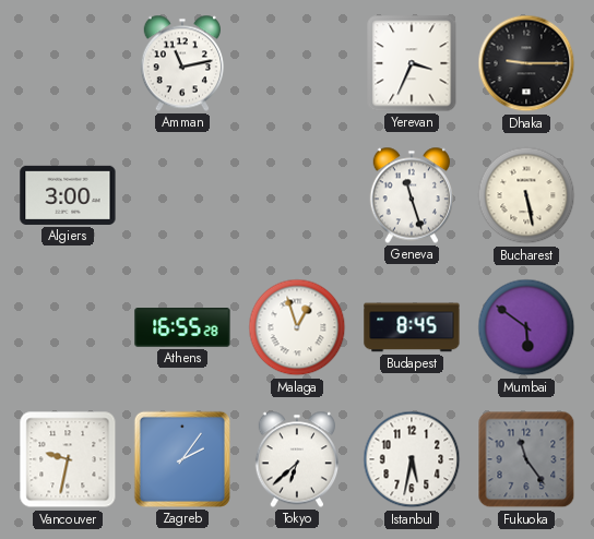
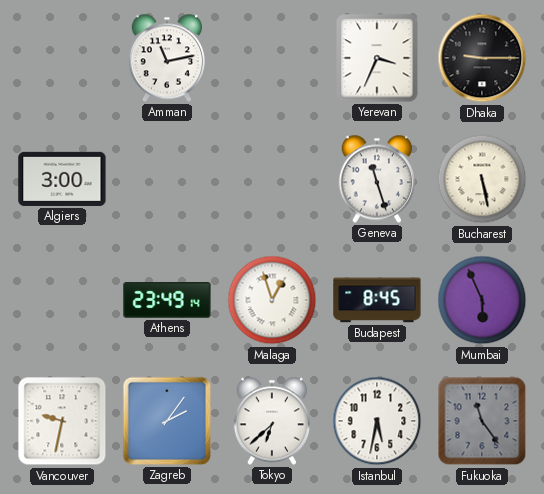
Athens: 16:55 -> 23:49 (167, 300)
Mumbai: 5:51 -> 5:56 (482, 300)
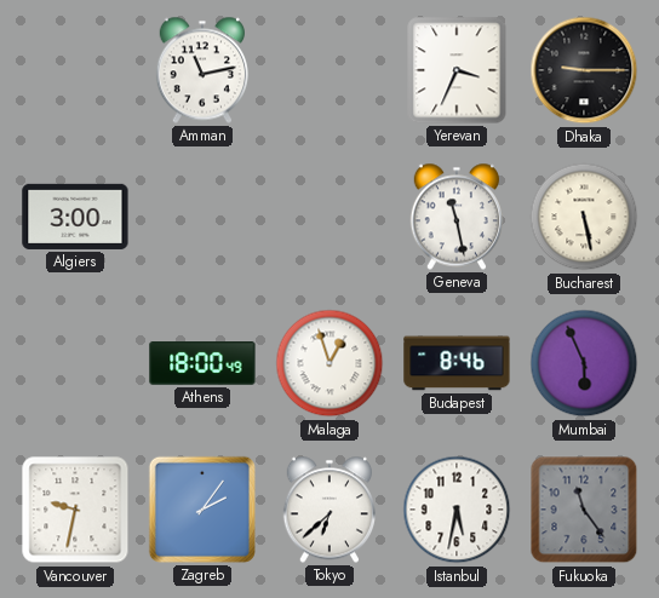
Geneva: 11:27 -> 11:28 (455, 217)
Athens: 23:49 -> 18:00 (202, 363)
Budapest: 8:45 -> 8:46 (457, 363)
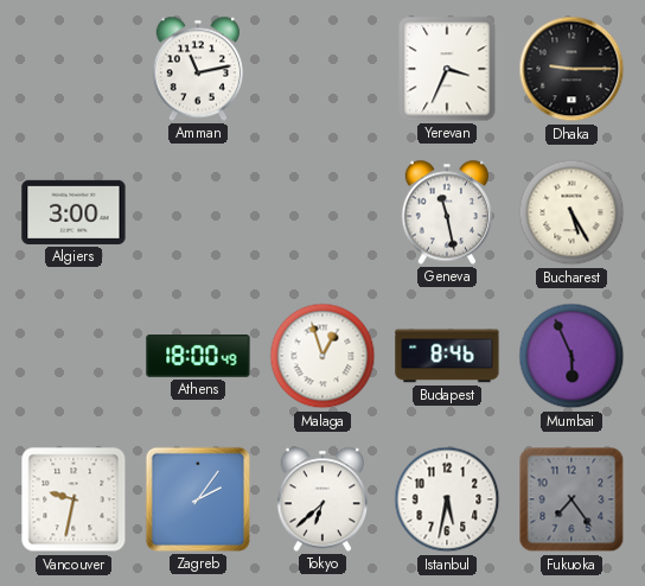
Bucharest: 5:28 -> 5:25 (571, 212)
Fukuoka: 11:24 -> 7:24 (571, 499)
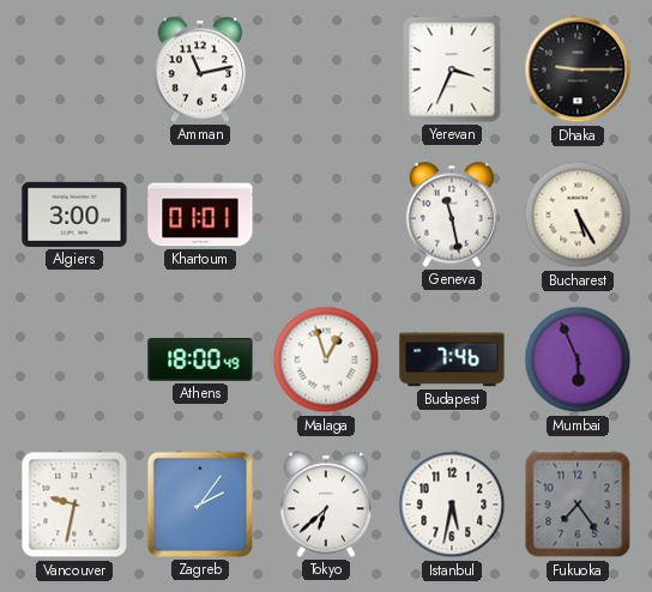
Khartoum: none -> 01:01 (200, 215)
Budapest: 8:46 -> 7:46 (452, 360)
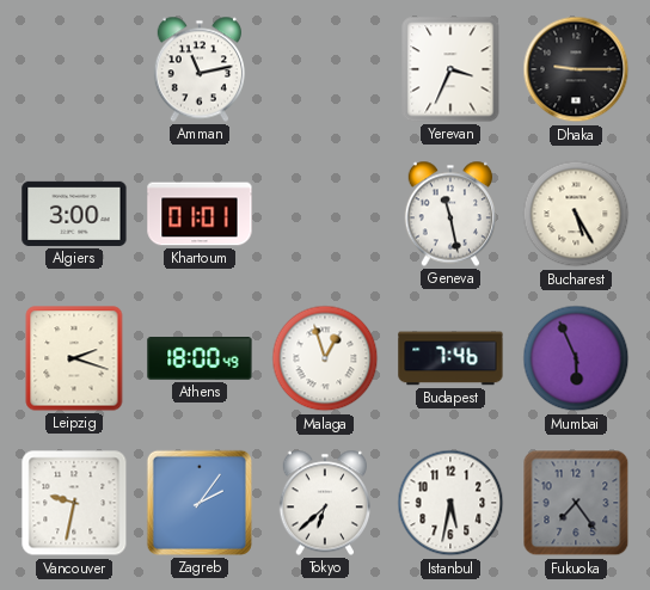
Leipzig: none -> 2:18 (74, 358)
